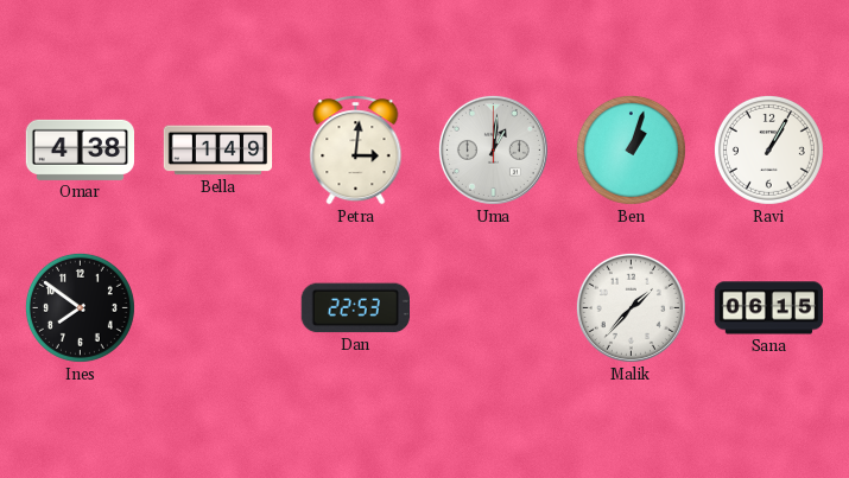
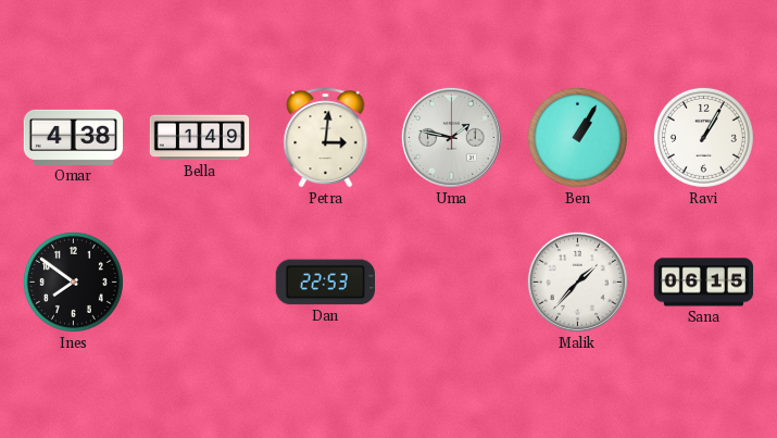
Uma: 1:01 -> 1:47 (451, 137)
Ben: 1:03 -> 1:05 (577, 137)
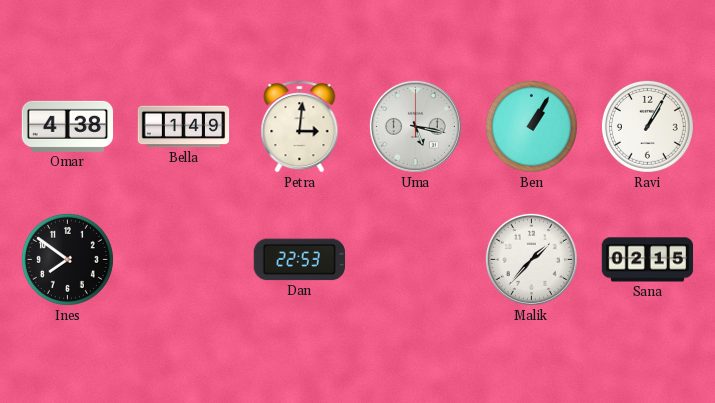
Uma: 1:47 -> 5:17 (415, 126)
Sana: 06:15 -> 02:15 (648, 260)
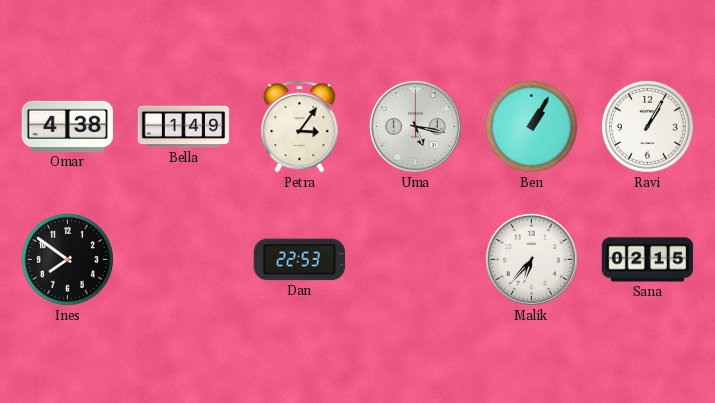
Petra: 3:01 -> 3:06 (300, 127)
Malik: 1:37 -> 6:37 (531, 259)
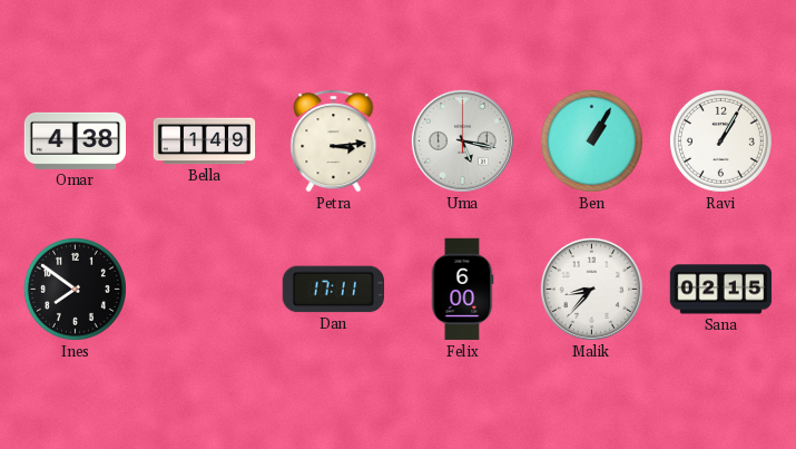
Petra: 3:06 -> 3:14 (334, 141)
Dan: 22:53 -> 17:11 (333, 290)
Felix: none -> 6:00 (462, 290)
Malik: 6:37 -> 8:37 (591, 289)
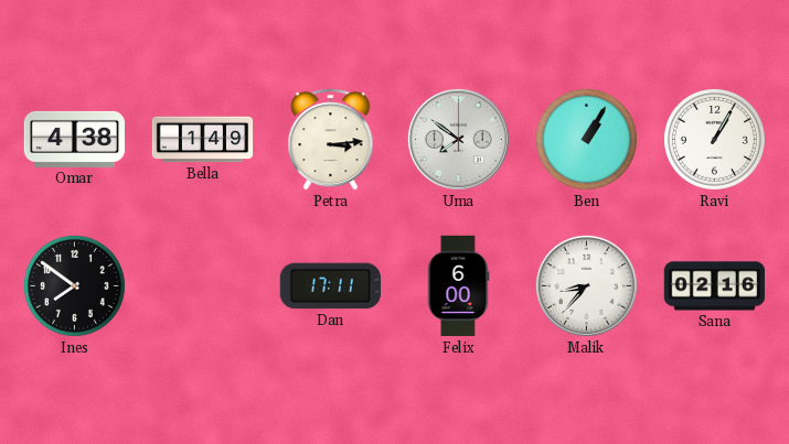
Uma: 5:17 -> 7:51 (458, 139)
Sana: 02:15 -> 02:16 (715, 286)
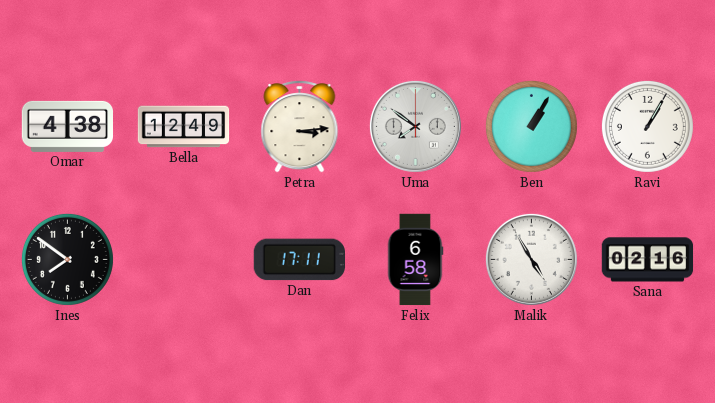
Bella: 1:49 -> 12:49 (184, 127)
Felix: 6:00 -> 6:58 (415, 260)
Malik: 8:37 -> 4:55 (531, 259)
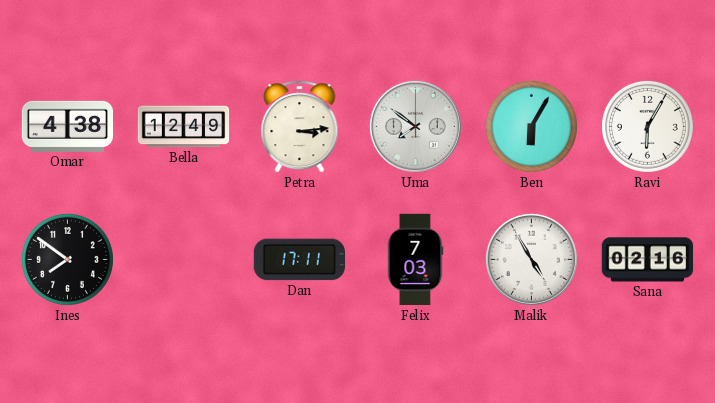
Ben: 1:05 -> 6:05 (531, 126)
Ravi: 1:05 -> 6:05 (647, 126)
Felix: 6:58 -> 7:03 (415, 260)
